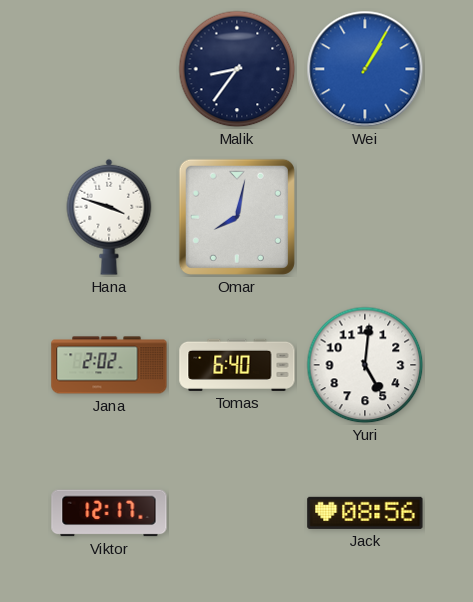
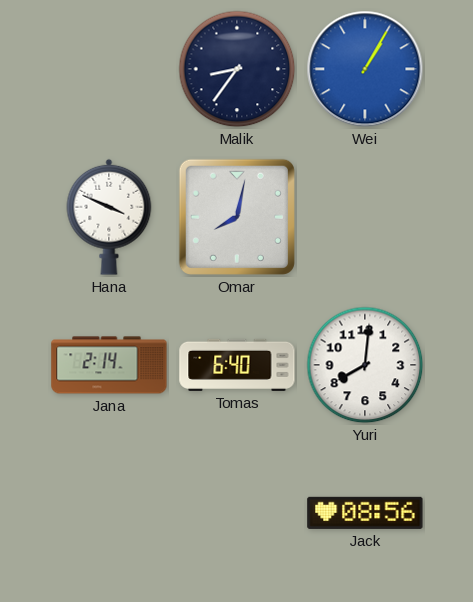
Hana: 3:48 -> 3:49 (109, 217)
Jana: 2:02 -> 2:14 (109, 365)
Yuri: 5:01 -> 8:01 (365, 365)
Viktor: 12:17 -> none (109, 513)
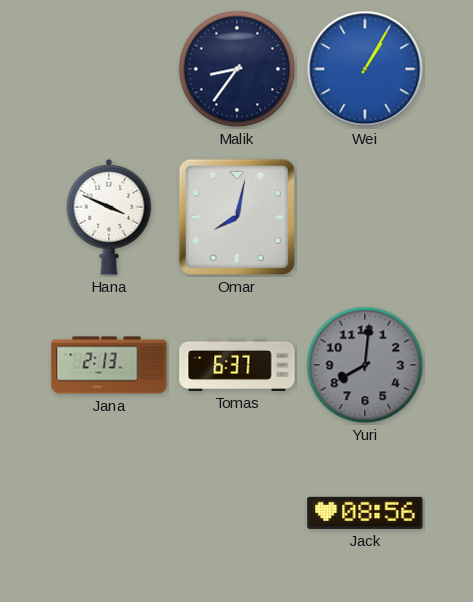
Jana: 2:14 -> 2:13 (109, 365)
Tomas: 6:40 -> 6:37 (237, 365)
Yuri dial: white -> grey (365, 365)
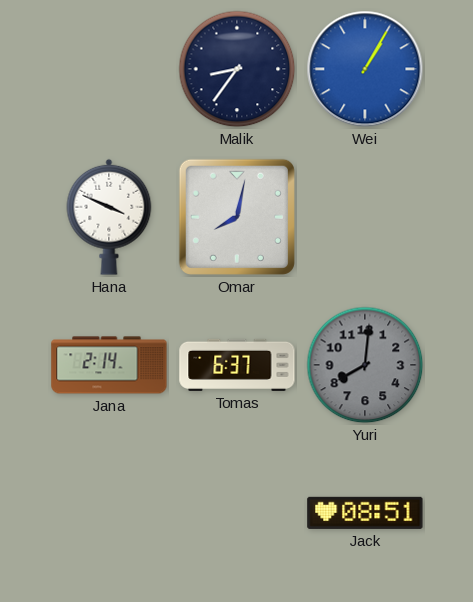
Jana: 2:13 -> 2:14 (109, 365)
Jack: 08:56 -> 08:51 (365, 513)
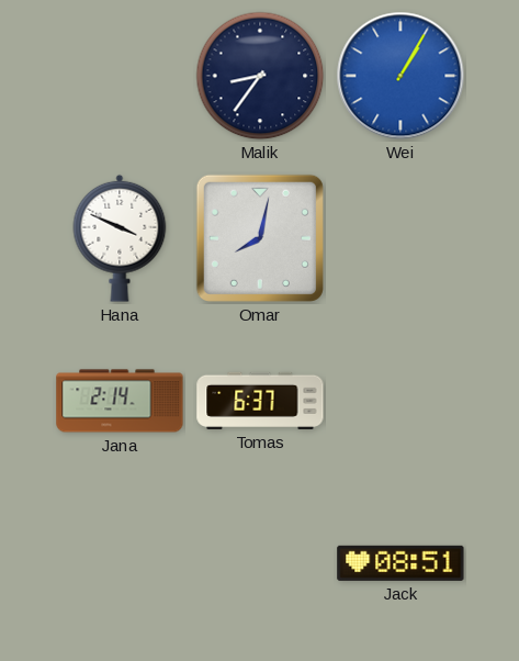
Yuri: 8:01 -> none (365, 365)
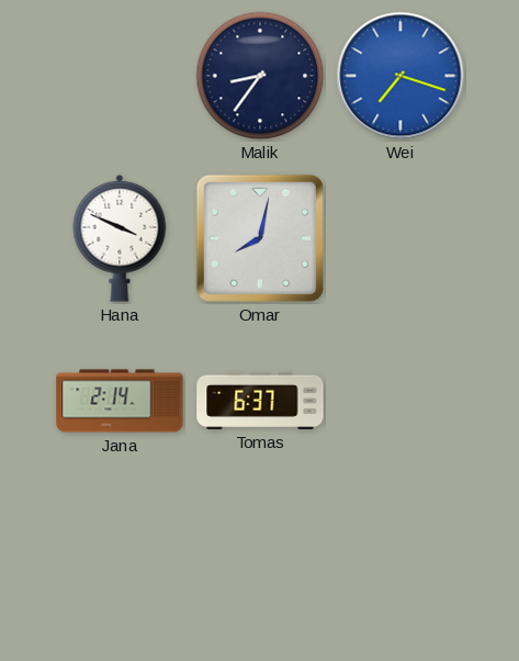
Wei: 1:05 -> 7:18 (400, 76)
Jack: 08:51 -> none (400, 563)
